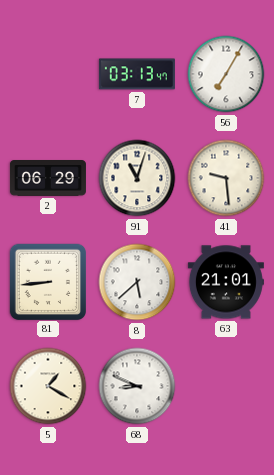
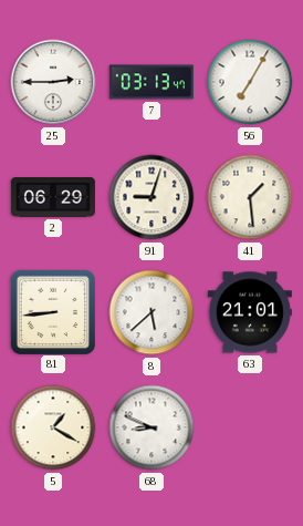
25: none -> 2:45 (53, 82)
91: 11:03 -> 9:03 (151, 197)
41: 9:29 -> 1:29 (250, 197)
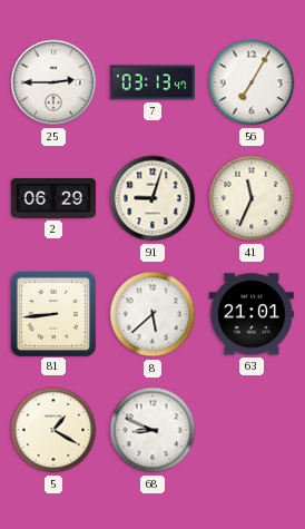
41: 1:29 -> 11:34 (252, 198)
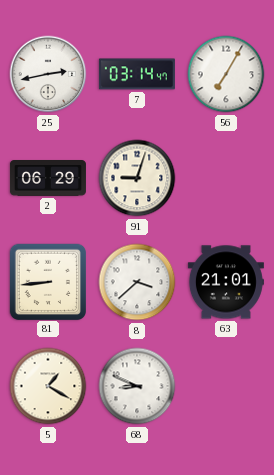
25: 2:45 -> 2:43 (48, 74)
7: 03:13 -> 03:14 (137, 74)
41: 11:34 -> none (252, 198)
8: 5:38 -> 3:38 (137, 282)
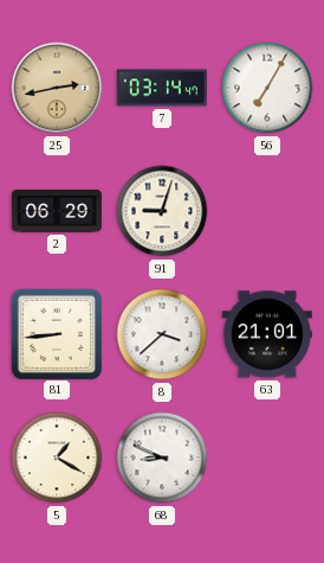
25 dial: white -> champagne (57, 88)
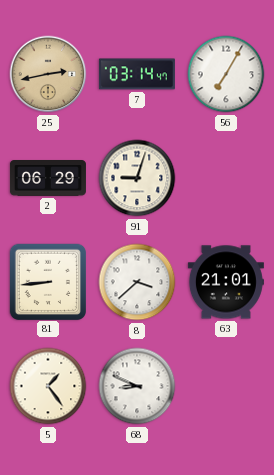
5: 1:20 -> 1:24 (48, 386)
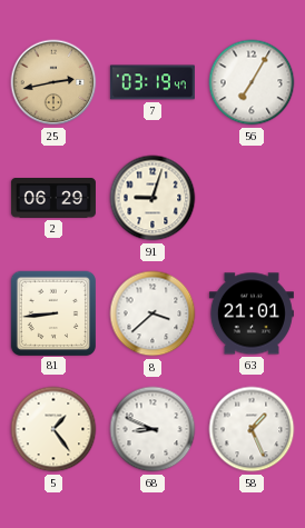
7: 03:14 -> 03:19 (152, 82)
58: none -> 1:26 (252, 429)
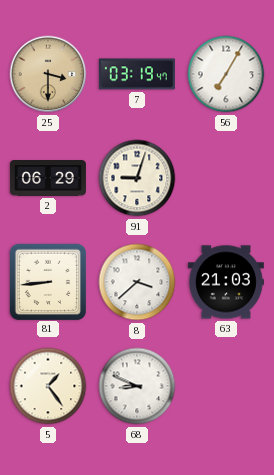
25: 2:43 -> 3:30 (48, 74)
63: 21:01 -> 21:03 (226, 282)
58: 1:26 -> none (252, 429)
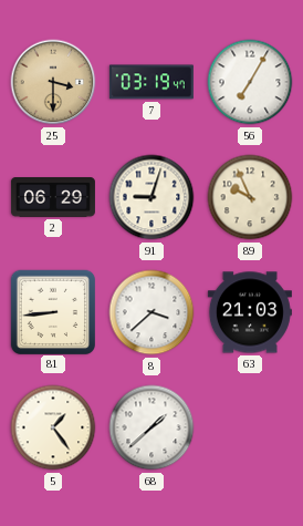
89: none -> 9:56 (250, 197)
68: 8:49 -> 1:38 (151, 427)
